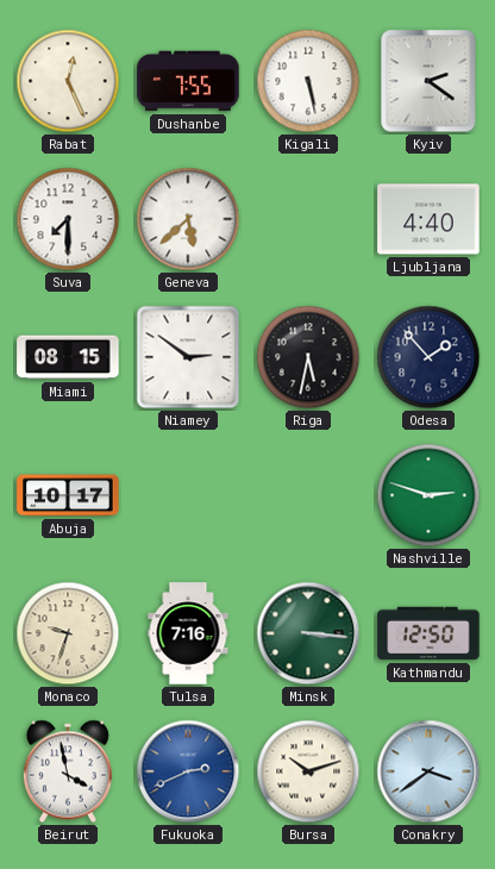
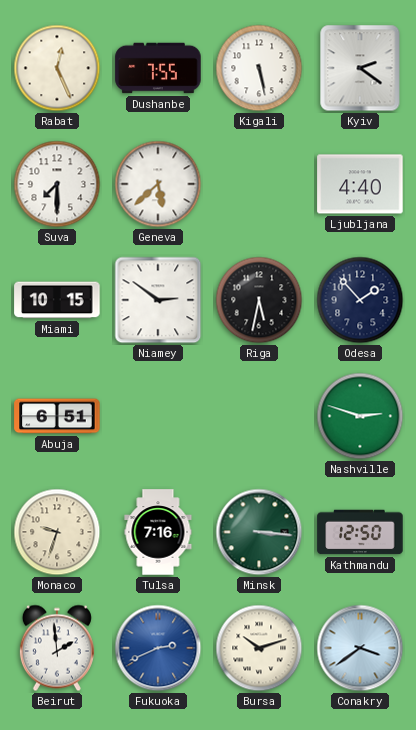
Miami: 08:15 -> 10:15 (57, 300)
Abuja: 10:17 -> 6:51 (57, 416)
Beirut: 3:58 -> 1:59 (57, 648)
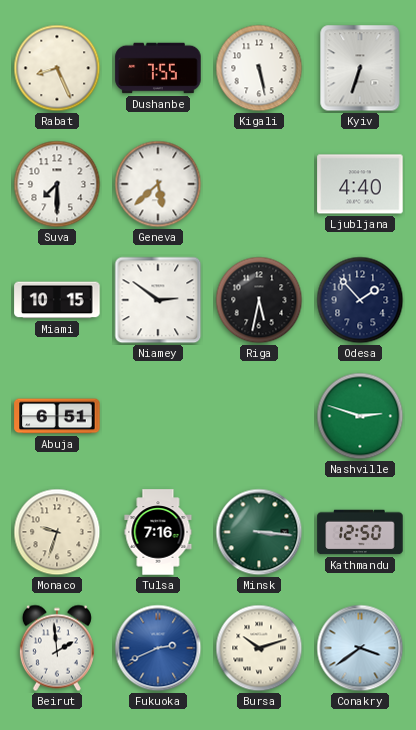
Rabat: 12:26 -> 8:26 (57, 68)
Kyiv: 2:21 -> 6:33 (360, 68)
